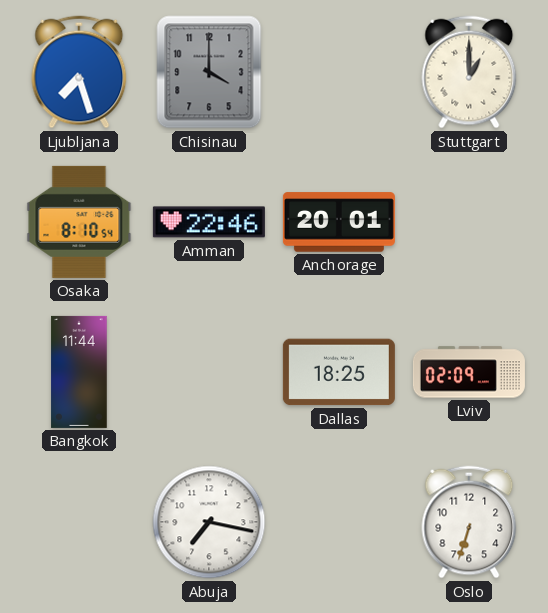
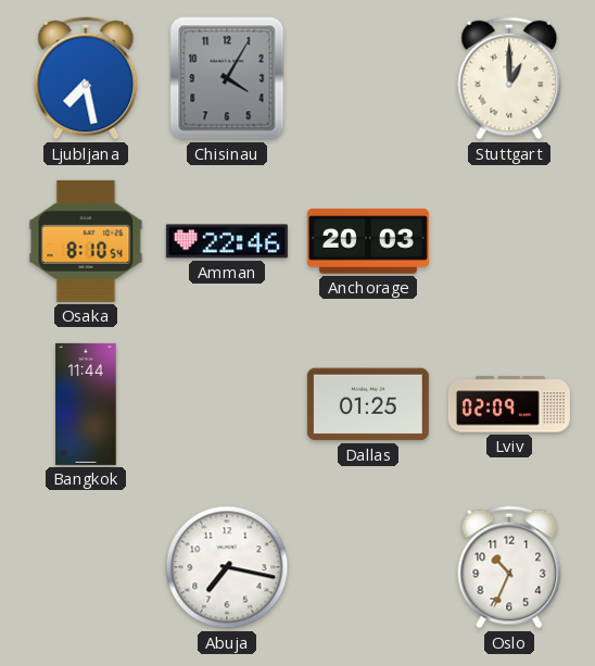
Ljubljana: 7:27 -> 7:28 (86, 78)
Chisinau: 4:00 -> 4:05 (227, 78)
Anchorage: 20:01 -> 20:03 (368, 241)
Dallas: 18:25 -> 01:25 (368, 404)
Oslo: 6:33 -> 10:34 (509, 567)
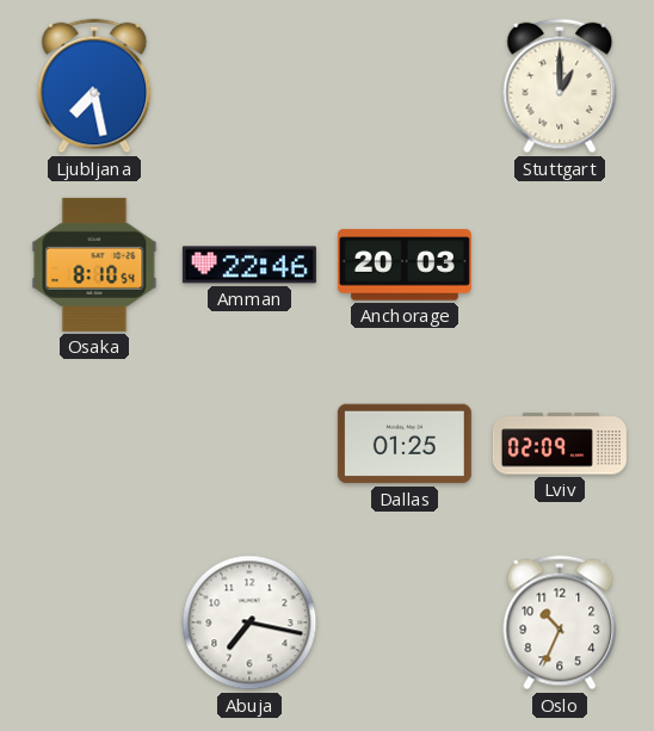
Chisinau: 4:05 -> none (227, 78)
Bangkok: 11:44 -> none (86, 404)
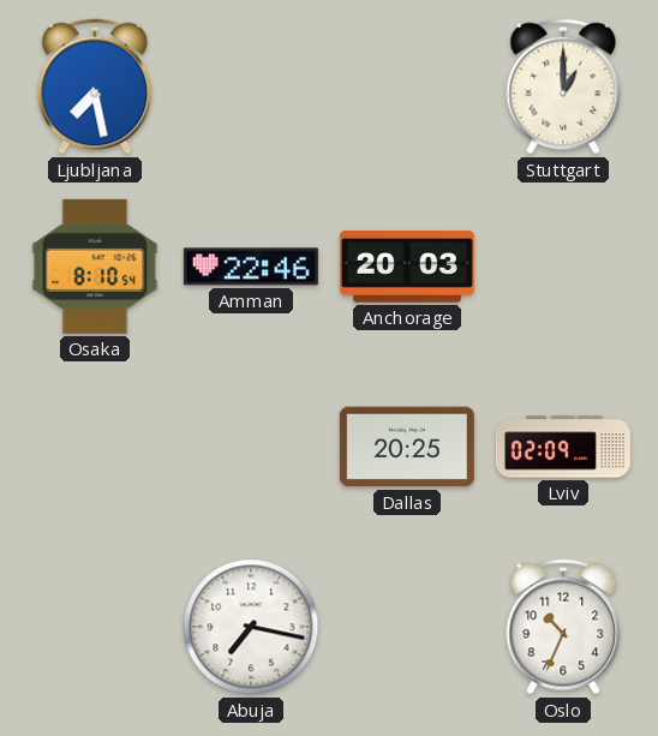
Dallas: 01:25 -> 20:25 (407, 447)
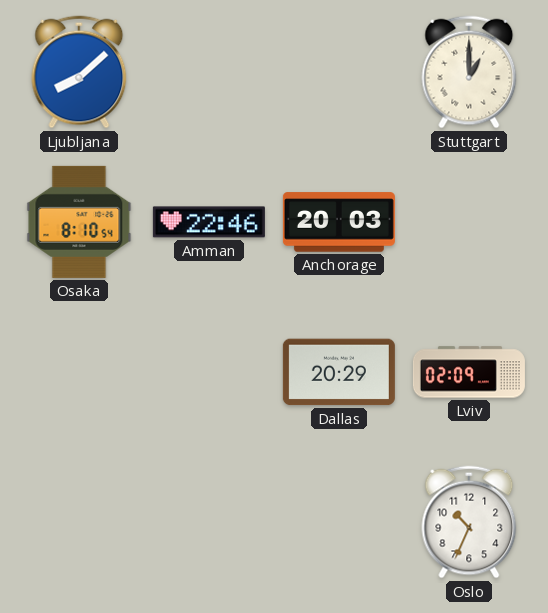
Ljubljana: 7:28 -> 8:08 (79, 72)
Dallas: 20:25 -> 20:29 (339, 372)
Abuja: 7:17 -> none (251, 627)
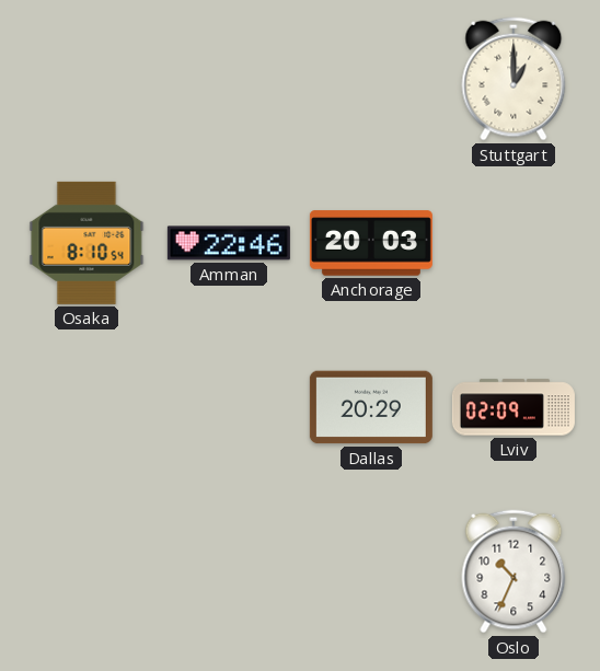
Ljubljana: 8:08 -> none (79, 72)
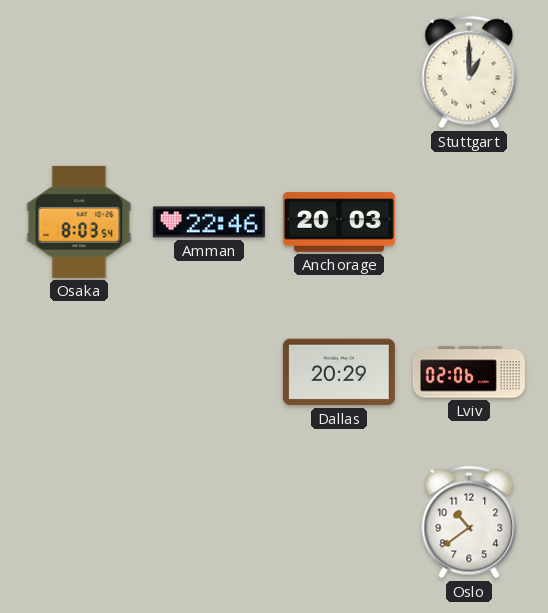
Osaka: 8:10 -> 8:03 (79, 222)
Lviv: 02:09 -> 02:06 (469, 372)
Oslo: 10:34 -> 10:39 (469, 522)
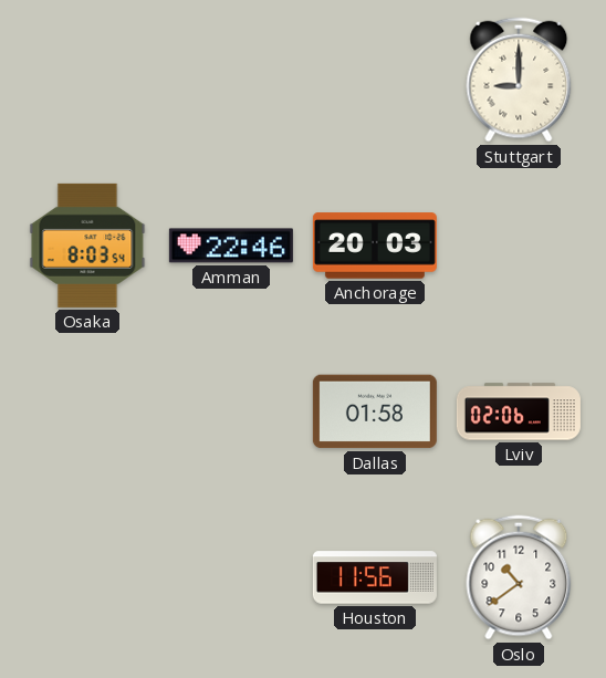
Stuttgart: 1:00 -> 9:00 (519, 80)
Dallas: 20:29 -> 01:58 (375, 411)
Houston: none -> 11:56 (375, 577)
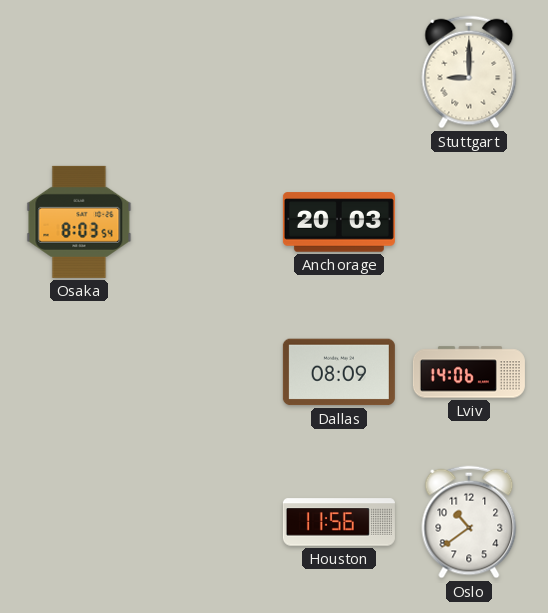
Amman: 22:46 -> none (231, 246)
Dallas: 01:58 -> 08:09 (339, 372)
Lviv: 02:06 -> 14:06 (469, 372)
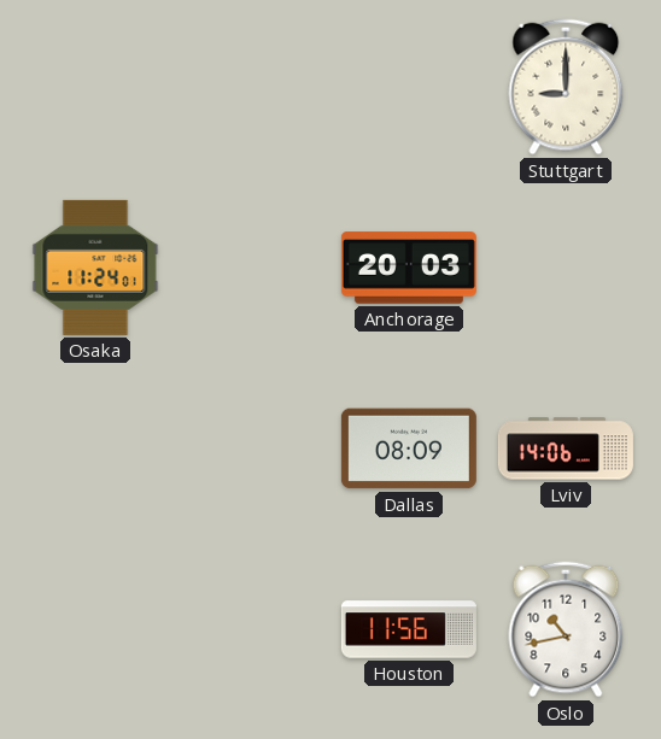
Osaka: 8:03 -> 11:24 (95, 268)
Oslo: 10:39 -> 10:43 (566, 629)
